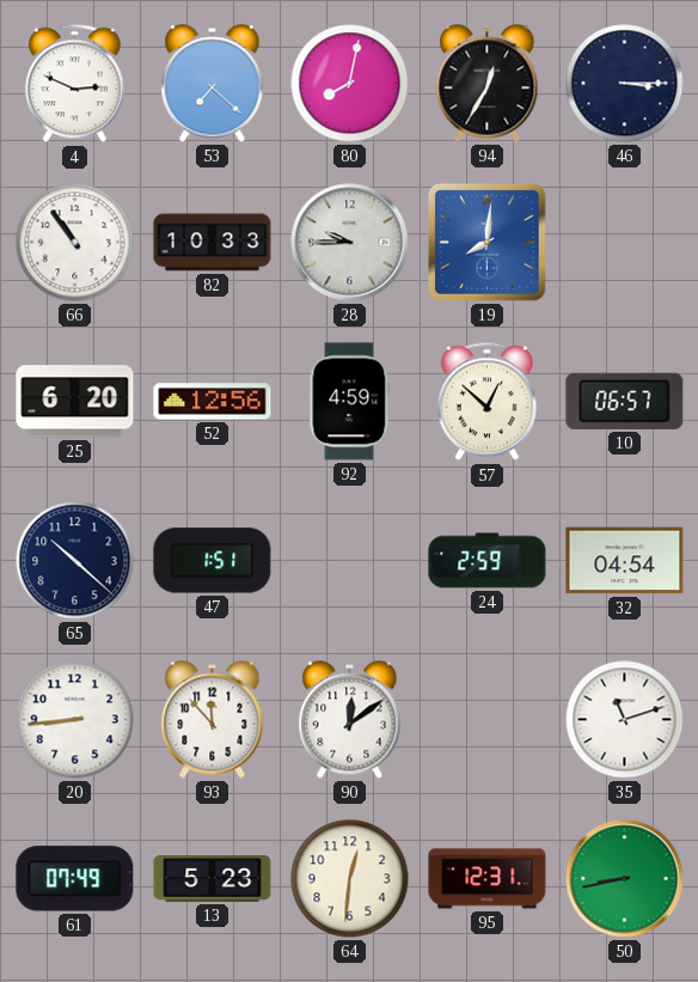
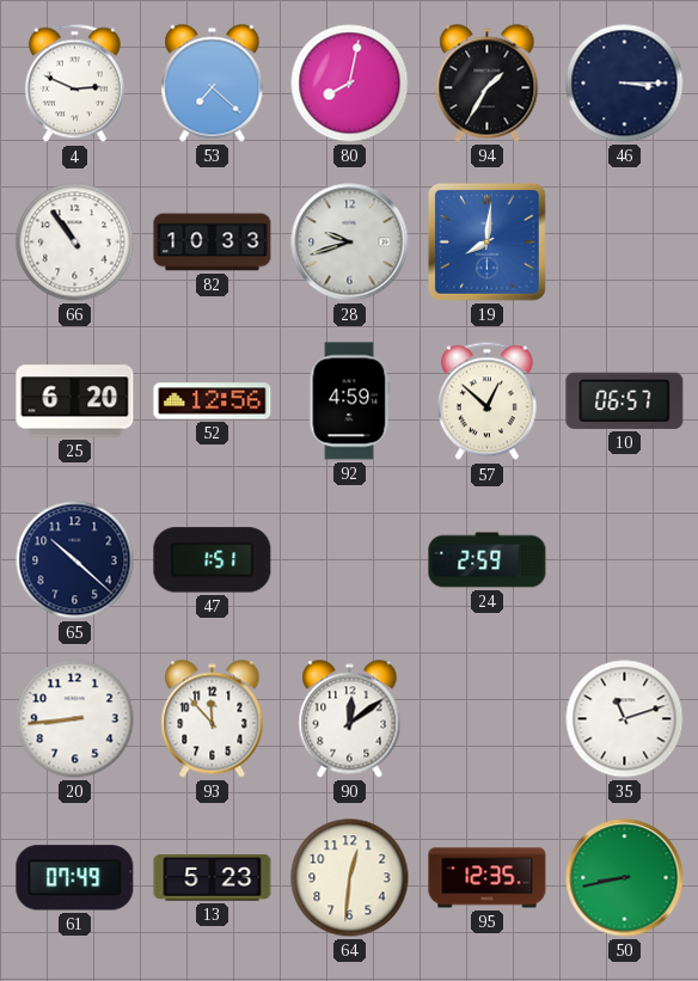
94: 12:35 -> 1:35 (488, 84)
28: 9:45 -> 9:42 (350, 243)
32: 04:54 -> none (625, 561)
95: 12:31 -> 12:35 (488, 878)
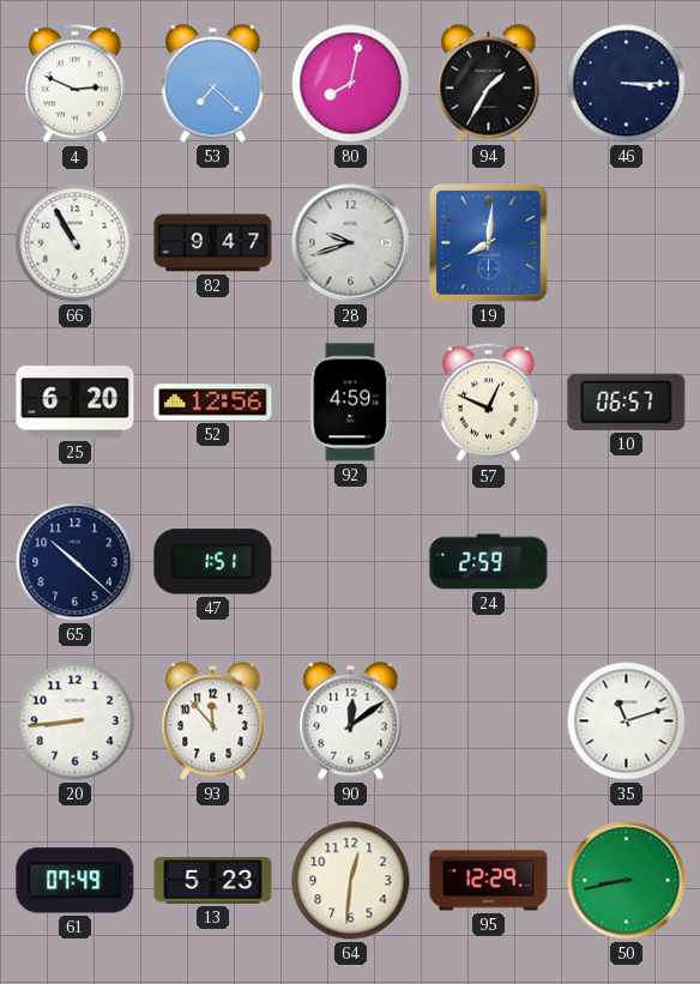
66: 10:54 -> 10:55 (76, 243)
82: 10:33 -> 9:47 (213, 243)
57: 12:52 -> 12:49 (488, 403)
95: 12:35 -> 12:29 (489, 881)
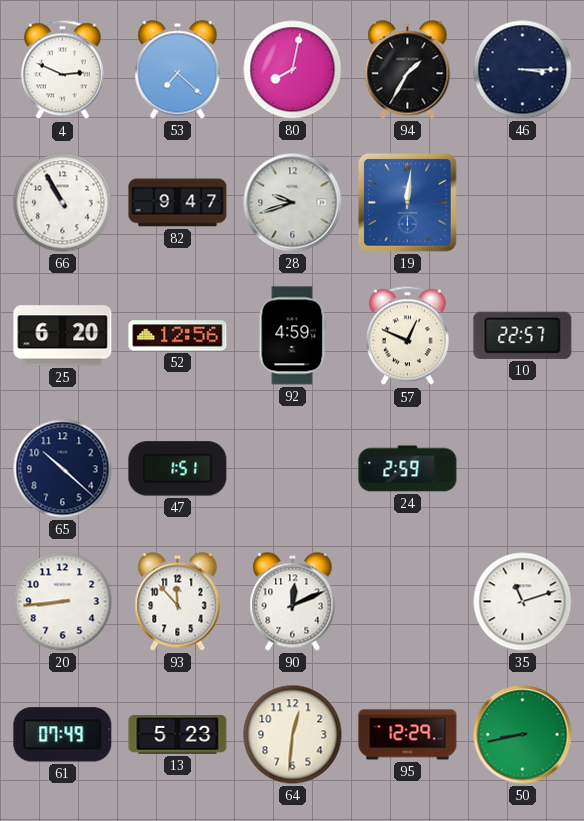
19: 8:01 -> 12:01 (407, 202)
10: 06:57 -> 22:57 (523, 335)
90: 12:09 -> 12:11 (293, 602)
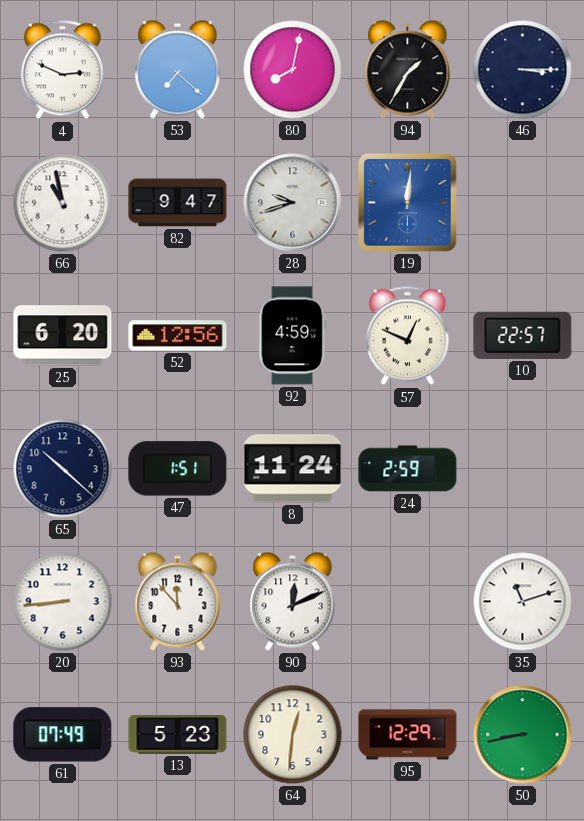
66: 10:55 -> 10:58 (63, 203)
8: none -> 11:24 (293, 469)
